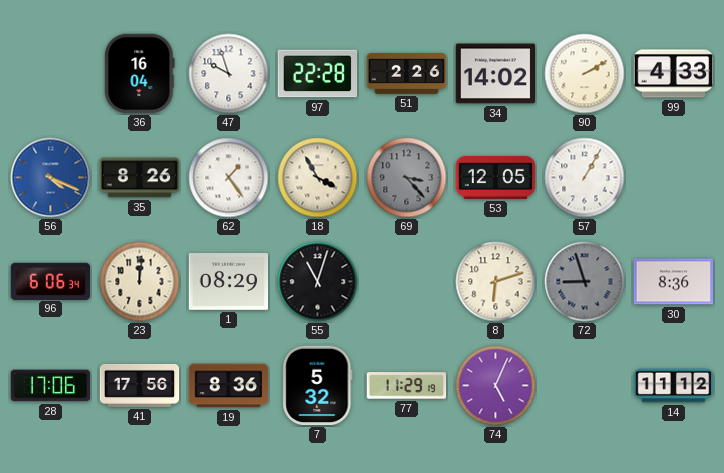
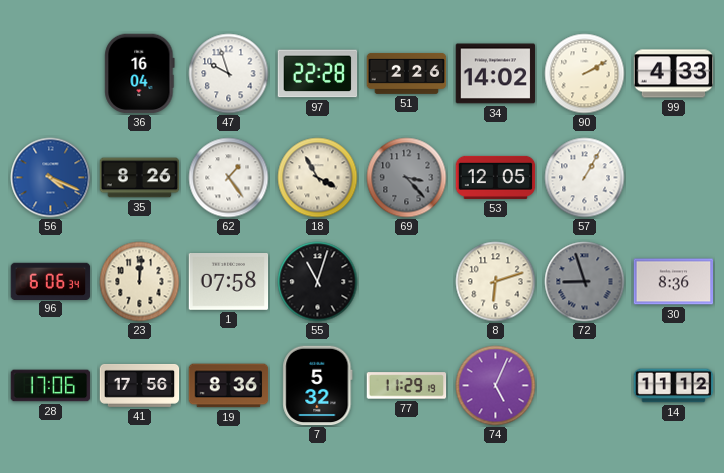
1: 08:29 -> 07:58 (229, 282)
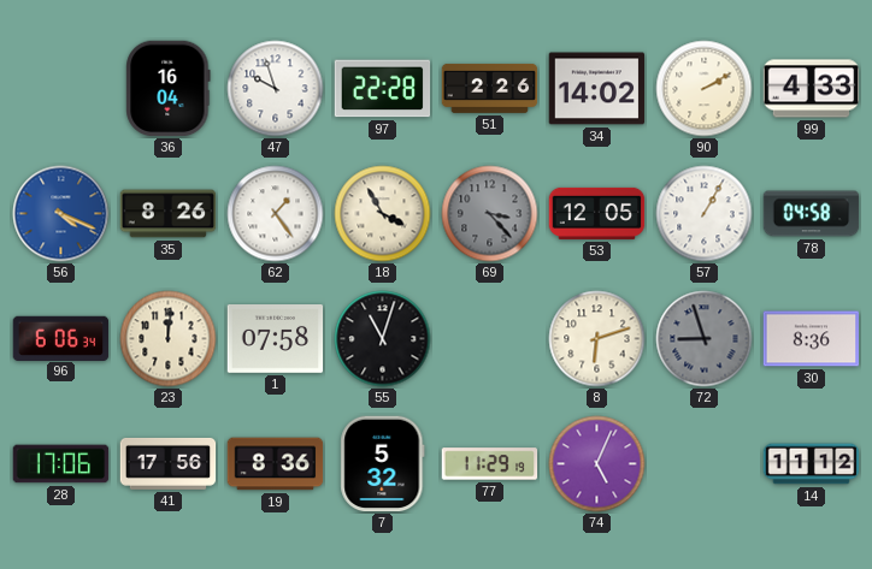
78: none -> 04:58 (812, 214)
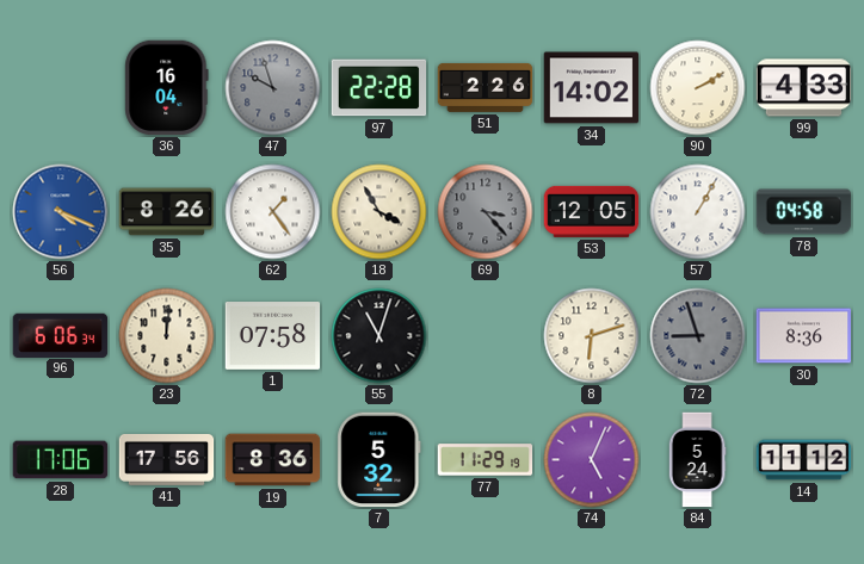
47 dial: white -> grey (273, 88)
84: none -> 5:24 (697, 460)
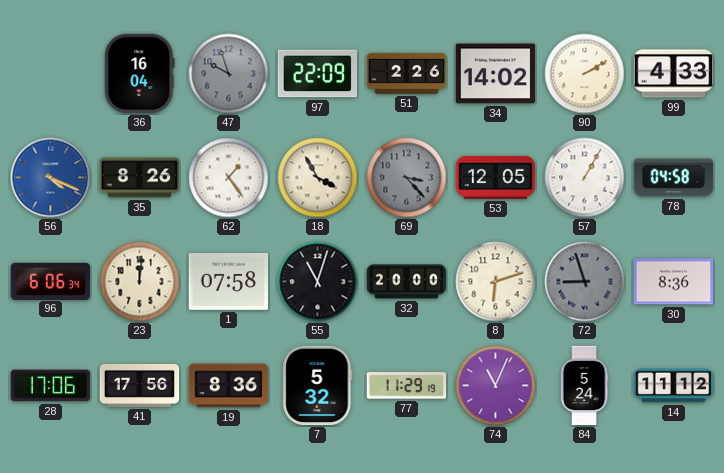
97: 22:28 -> 22:09 (318, 74)
32: none -> 20:00 (407, 282)
74: 5:04 -> 11:04 (496, 386)
